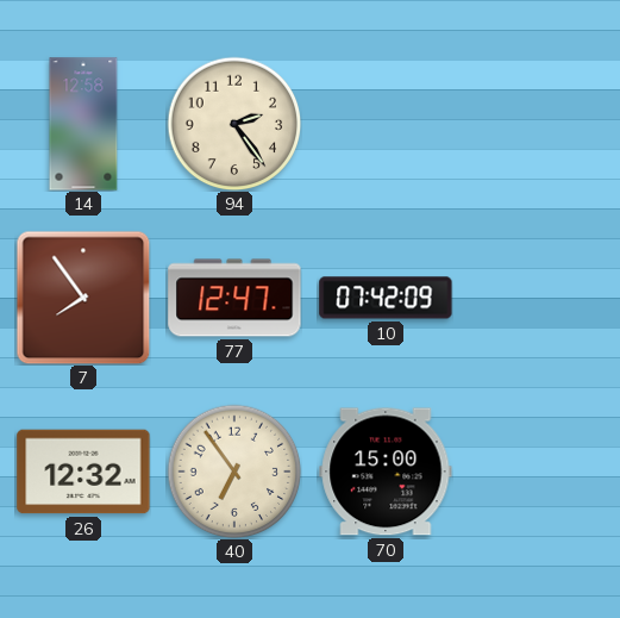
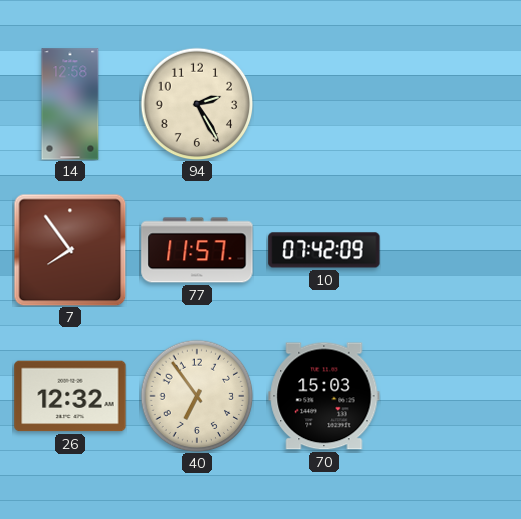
94: 2:24 -> 2:25 (197, 104)
77: 12:47 -> 11:57 (197, 250)
70: 15:00 -> 15:03 (324, 396)
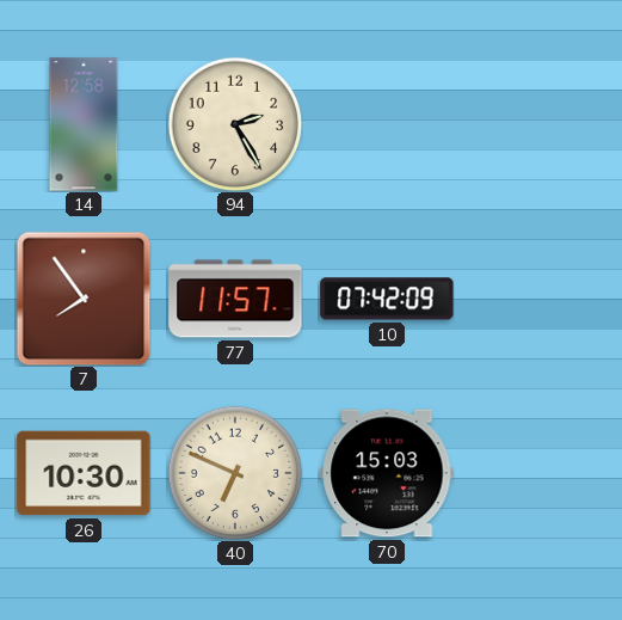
26: 12:32 -> 10:30 (84, 473)
40: 6:54 -> 6:49 (235, 473)
